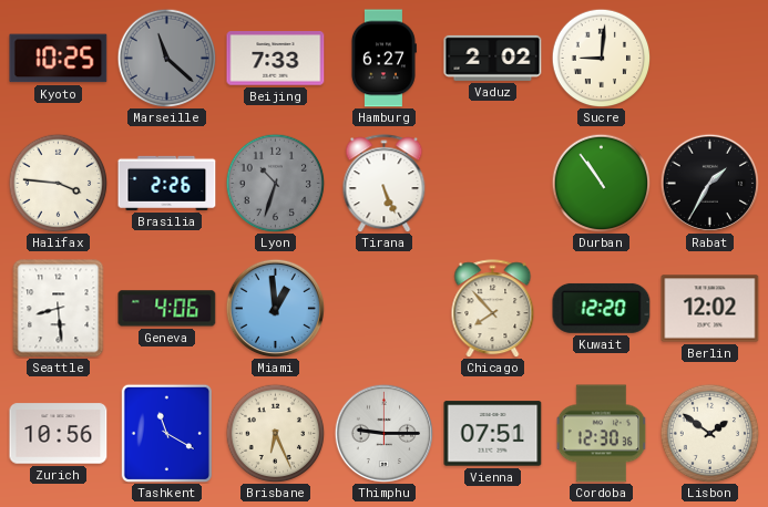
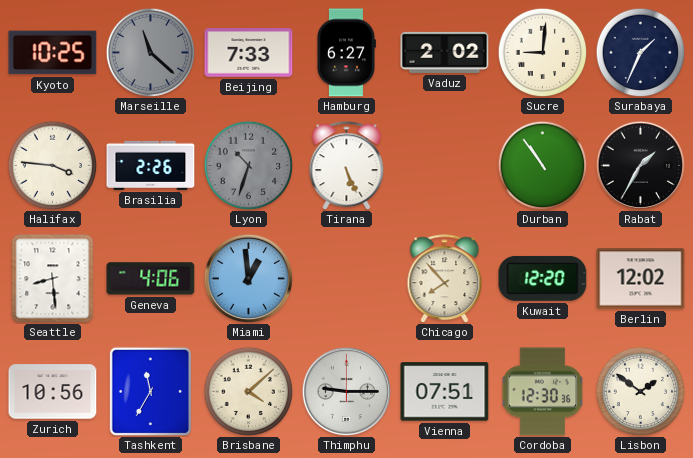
Surabaya: none -> 1:34 (640, 52)
Tashkent: 11:20 -> 11:35 (150, 391)
Brisbane: 6:26 -> 4:08 (248, 391)
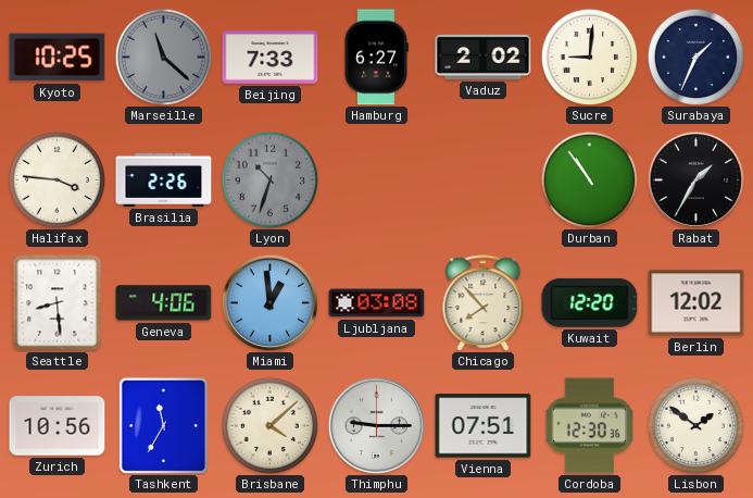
Tirana: 5:26 -> none (347, 166)
Ljubljana: none -> 03:08 (377, 303)
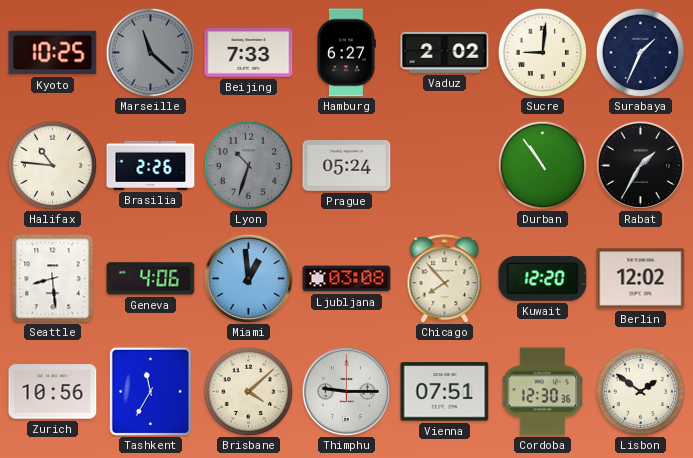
Halifax: 3:46 -> 10:46 (52, 165)
Prague: none -> 05:24 (347, 166)
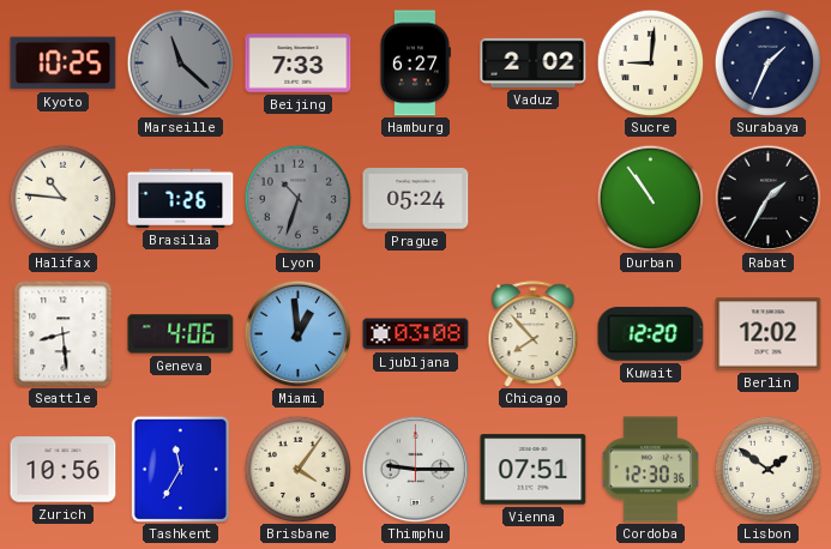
Brasilia: 2:26 -> 7:26 (181, 198)
Brisbane: 4:08 -> 4:06 (297, 469)
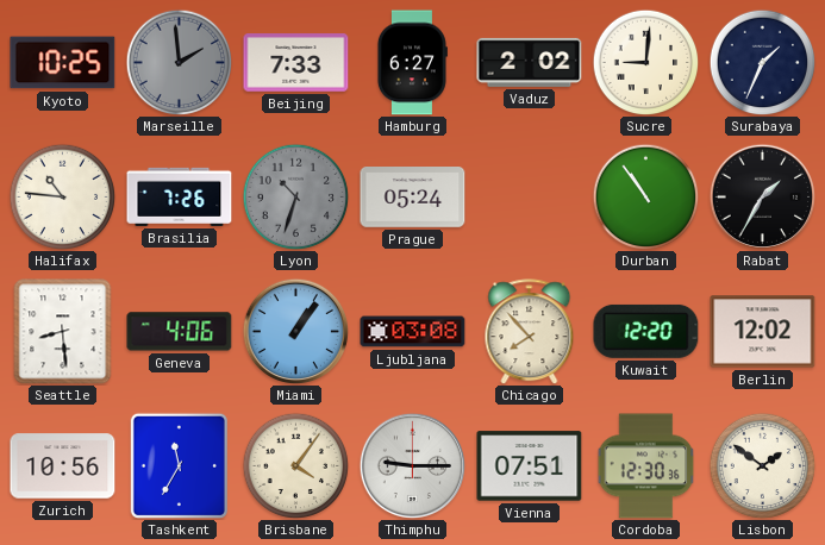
Marseille: 11:22 -> 1:59 (179, 62)
Miami: 12:59 -> 1:06 (295, 331)
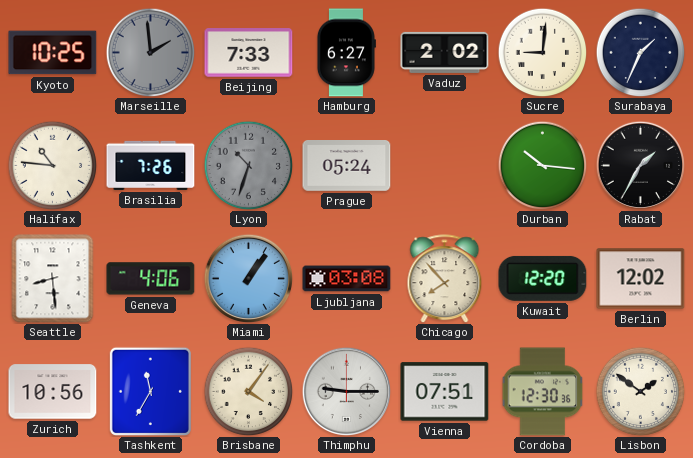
Durban: 10:54 -> 10:16 (542, 165)
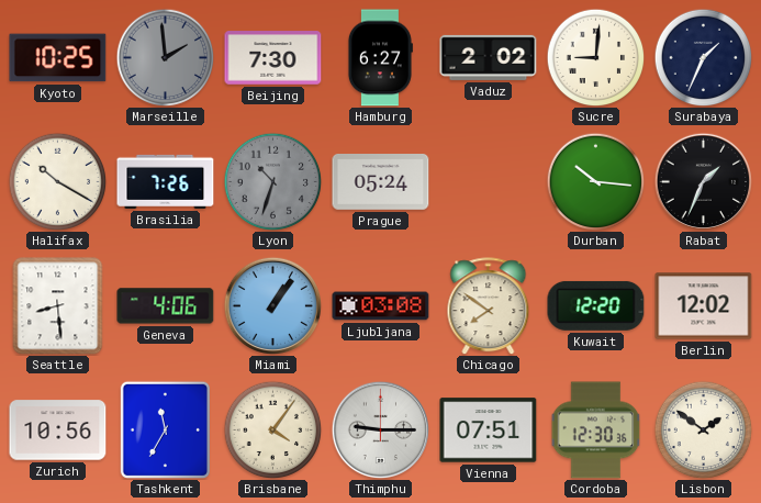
Beijing: 7:33 -> 7:30 (273, 58)
Halifax: 10:46 -> 10:20 (57, 181)
Rabat: 1:35 -> 1:34 (703, 181)
Chicago: 7:53 -> 7:51 (489, 306)
